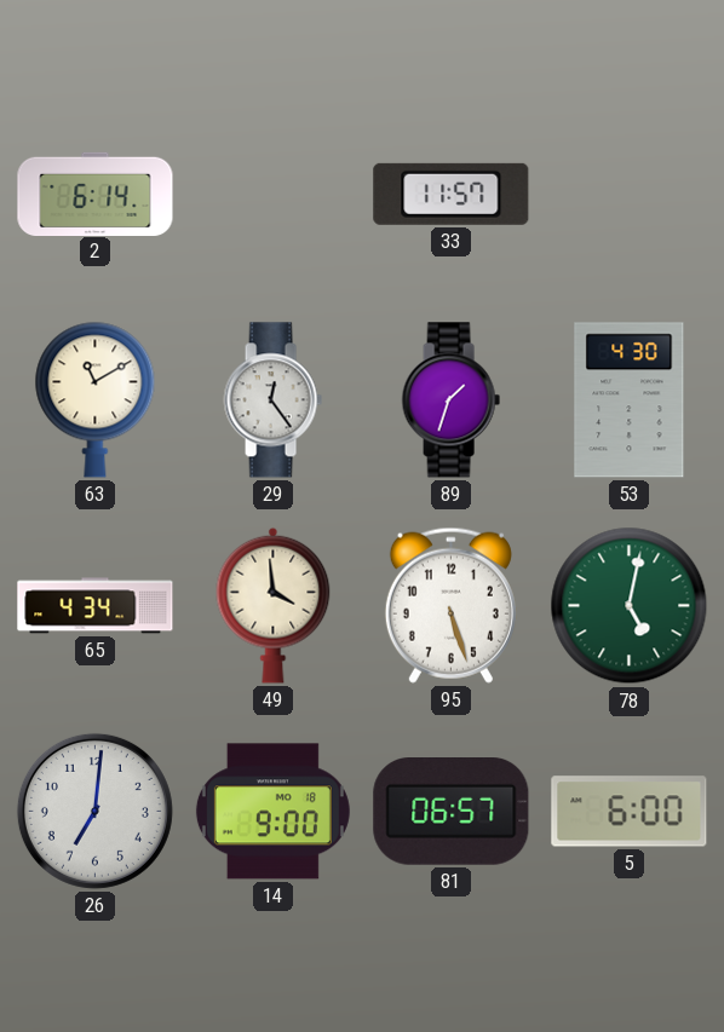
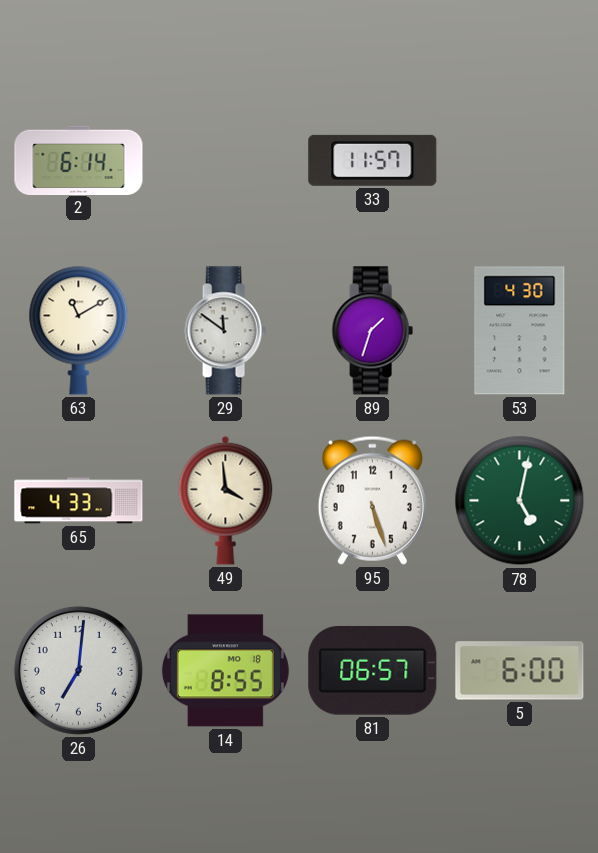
29: 12:24 -> 11:51 (225, 331)
65: 4:34 -> 4:33 (79, 501)
14: 9:00 -> 8:55 (225, 671)
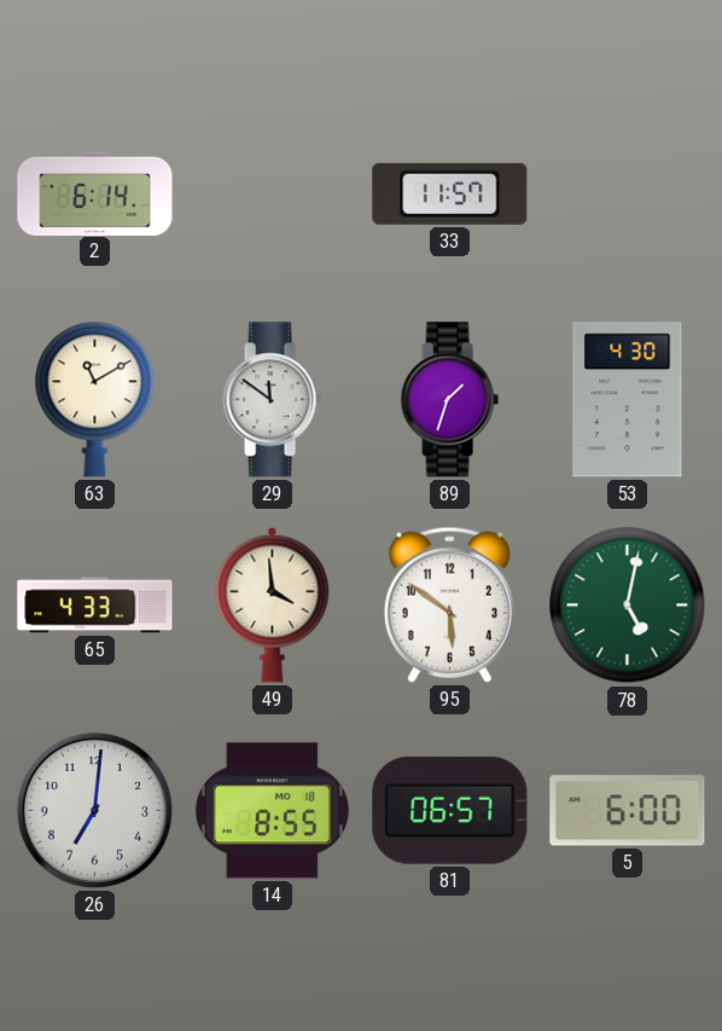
95: 5:27 -> 5:51 (449, 604)
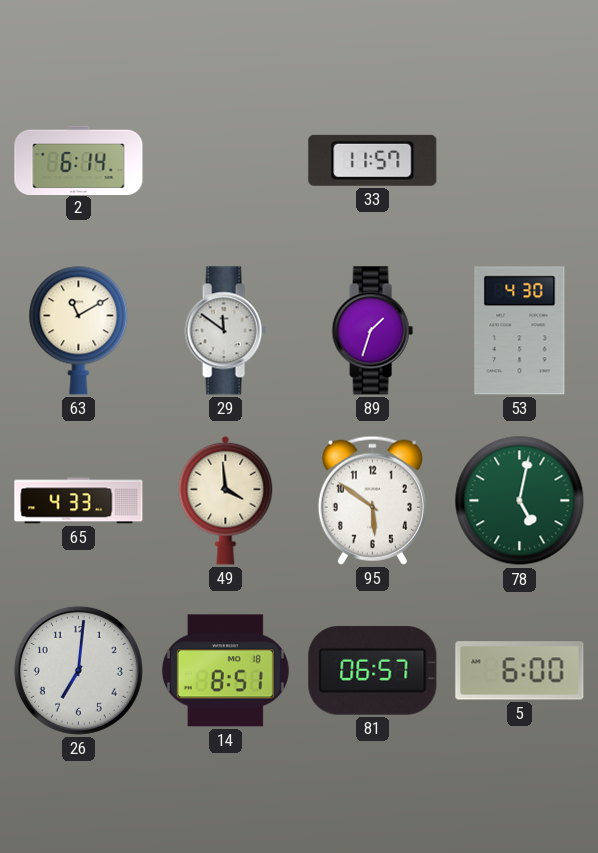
14: 8:55 -> 8:51 (225, 671)
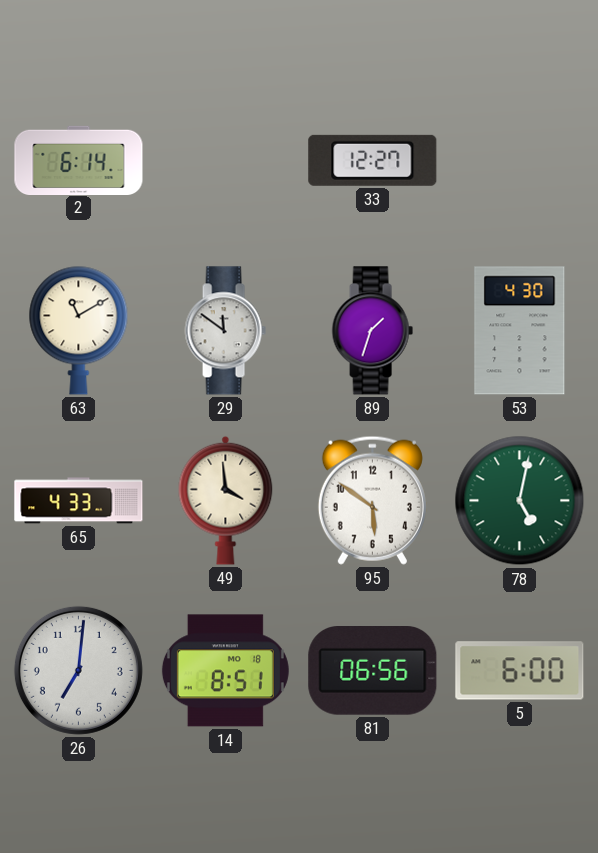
33: 11:57 -> 12:27 (373, 160)
81: 06:57 -> 06:56 (373, 671)
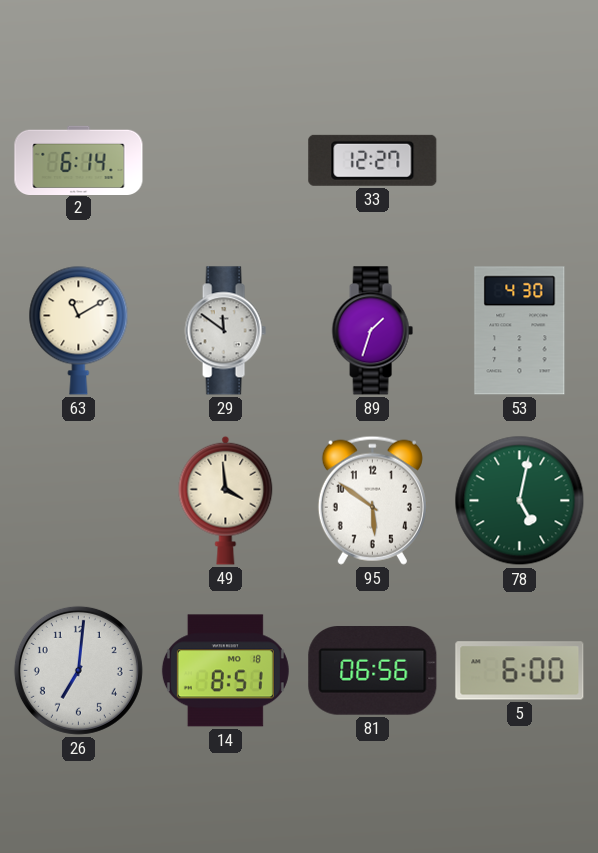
65: 4:33 -> none (79, 501)
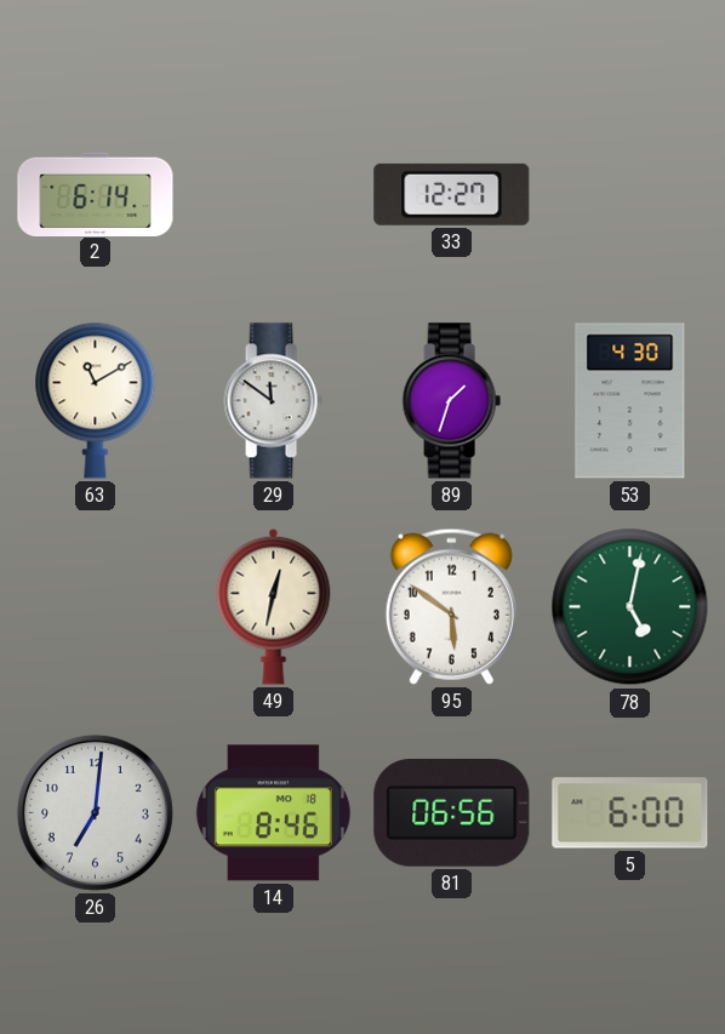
49: 3:59 -> 12:32 (274, 606)
14: 8:51 -> 8:46 (273, 813)
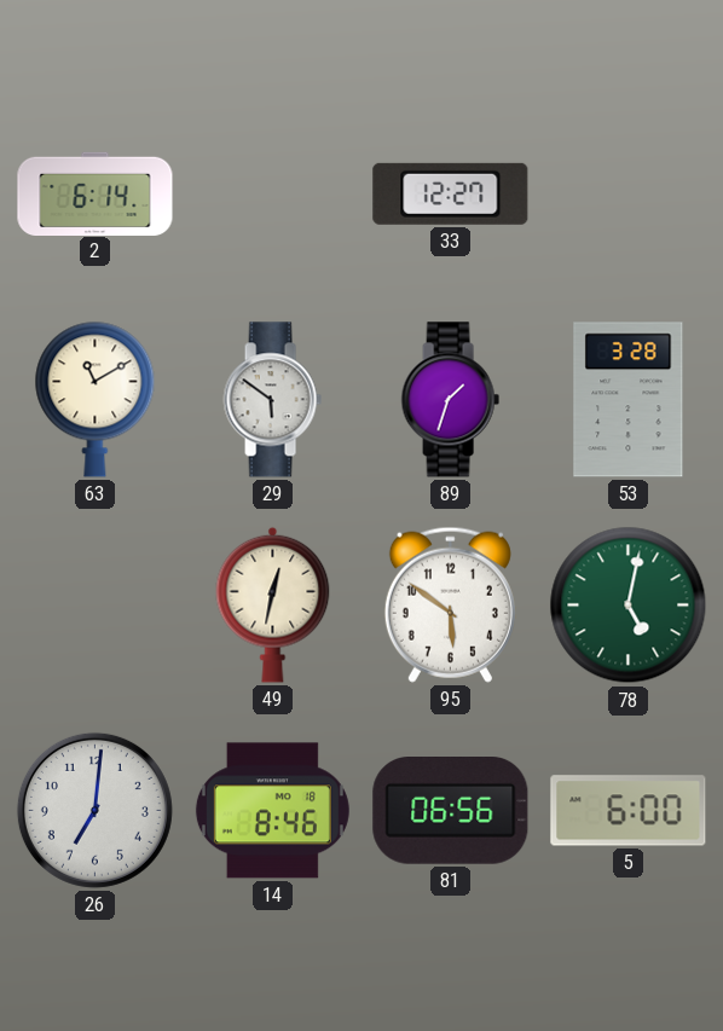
29: 11:51 -> 5:51 (272, 400)
53: 4:30 -> 3:28 (629, 400)
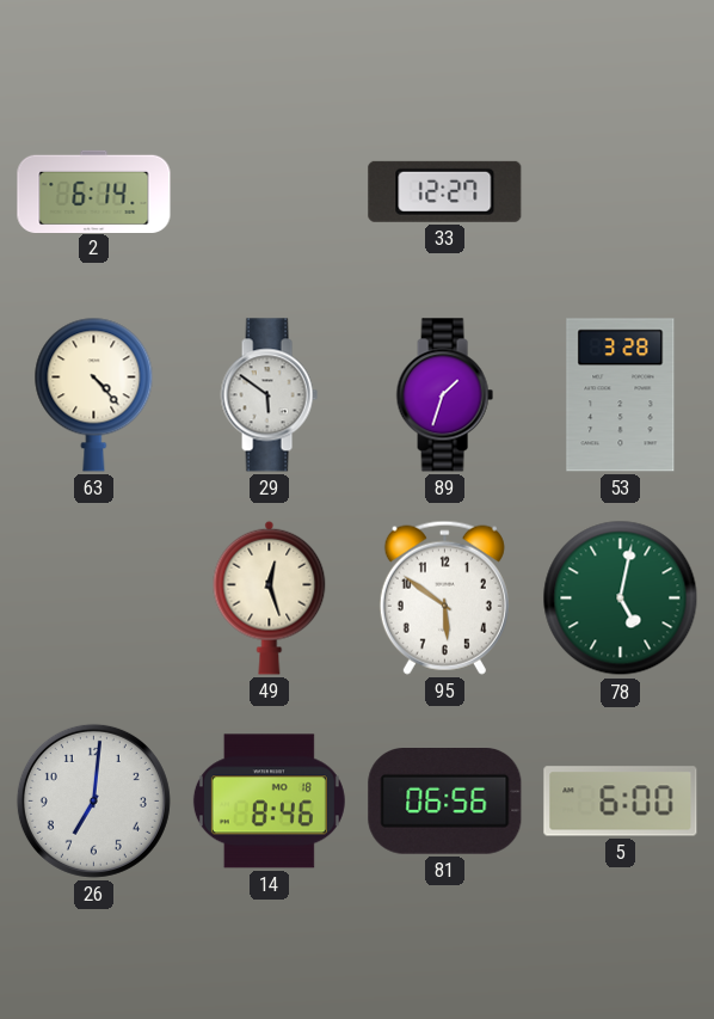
63: 11:10 -> 4:23 (94, 394)
49: 12:32 -> 12:27 (270, 597)
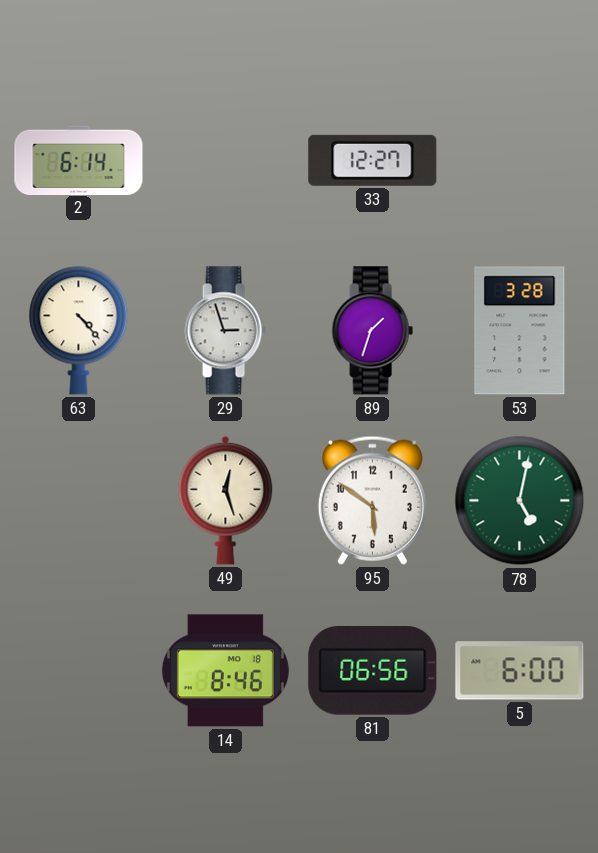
29: 5:51 -> 2:57 (225, 331)
26: 7:01 -> none (93, 800)
